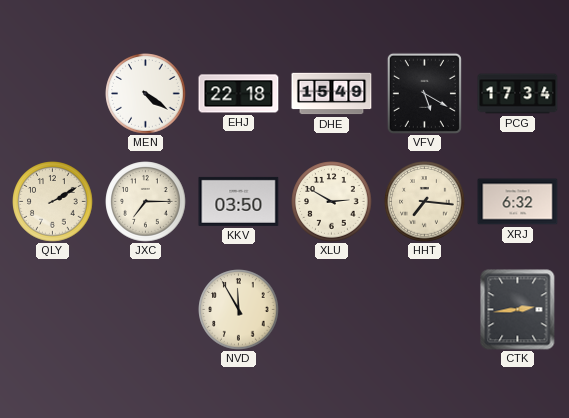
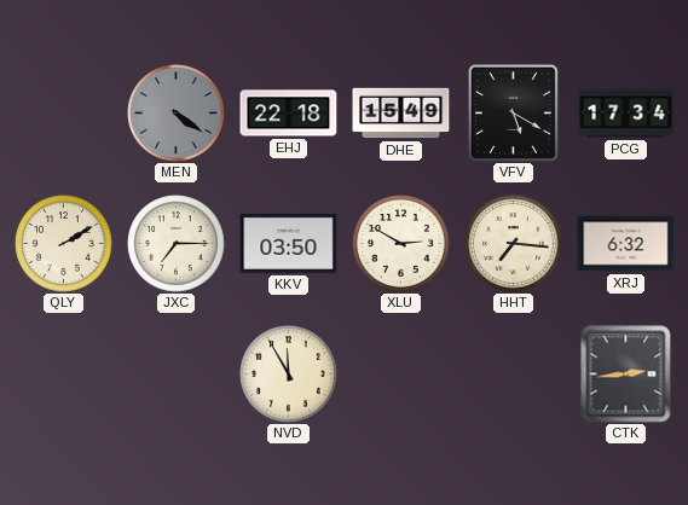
MEN dial: white -> grey (177, 114)
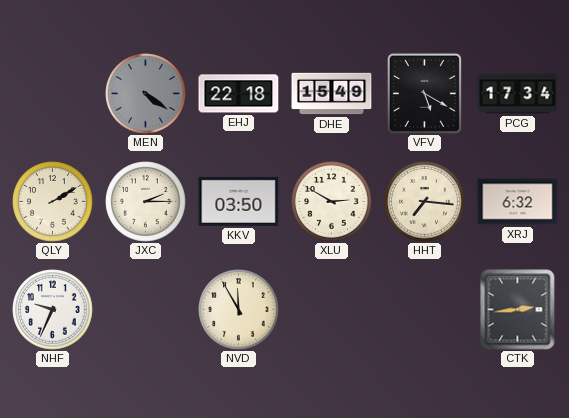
JXC: 7:15 -> 2:15 (146, 202)
NHF: none -> 9:34 (53, 310)
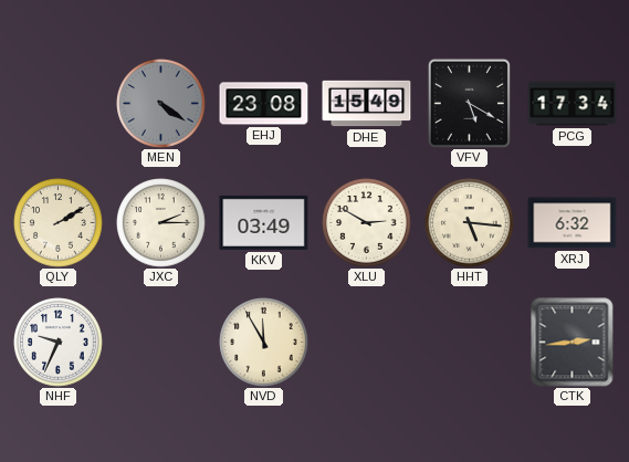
EHJ: 22:18 -> 23:08 (264, 104)
KKV: 03:50 -> 03:49 (264, 222)
HHT: 7:16 -> 5:16 (470, 223)
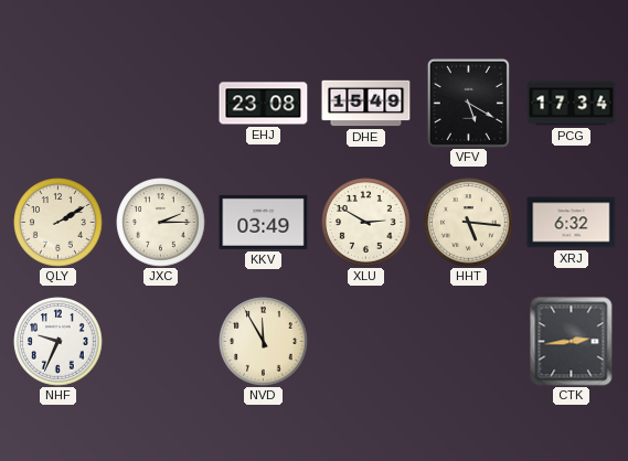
MEN: 4:21 -> none (161, 104)
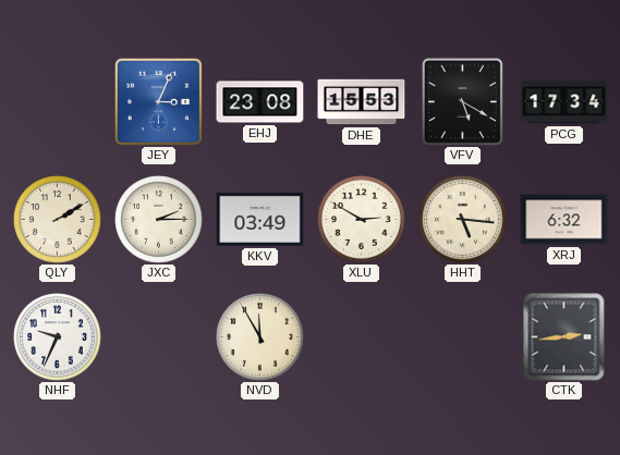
JEY: none -> 3:04 (158, 101)
DHE: 15:49 -> 15:53 (362, 102)
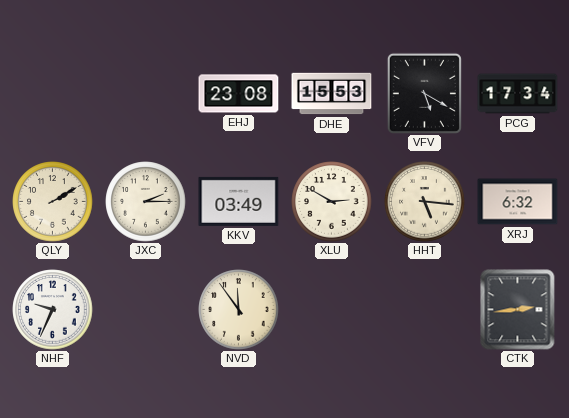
JEY: 3:04 -> none (158, 101)
NVD: 11:55 -> 11:54 (239, 310)
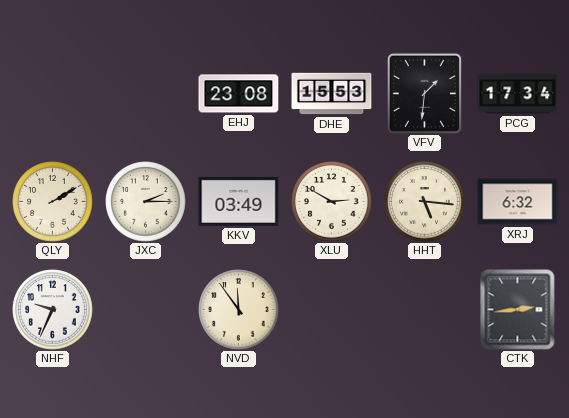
VFV: 5:20 -> 1:31 (424, 93)
